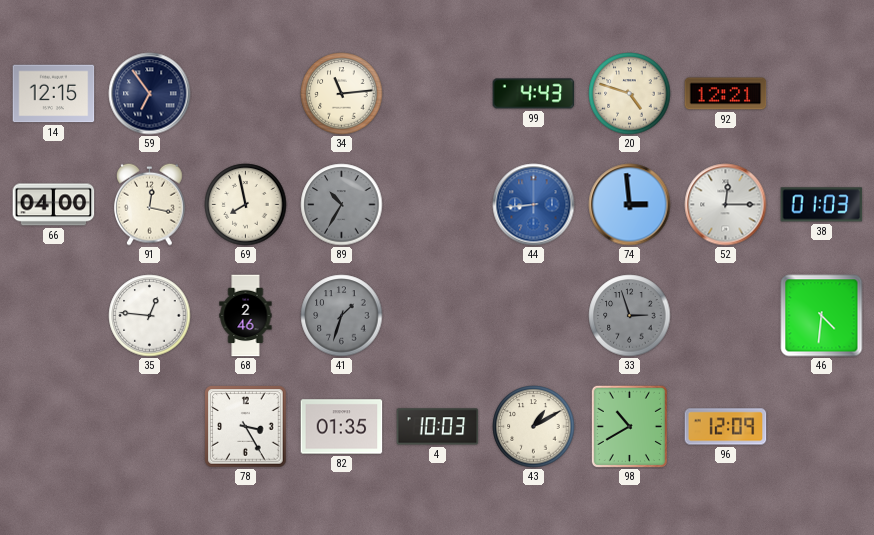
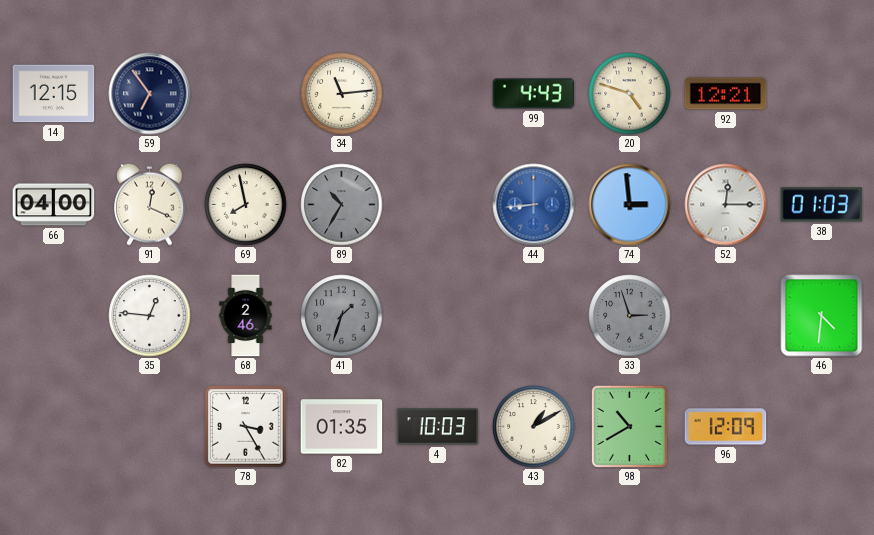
91: 12:17 -> 12:19 (150, 204)
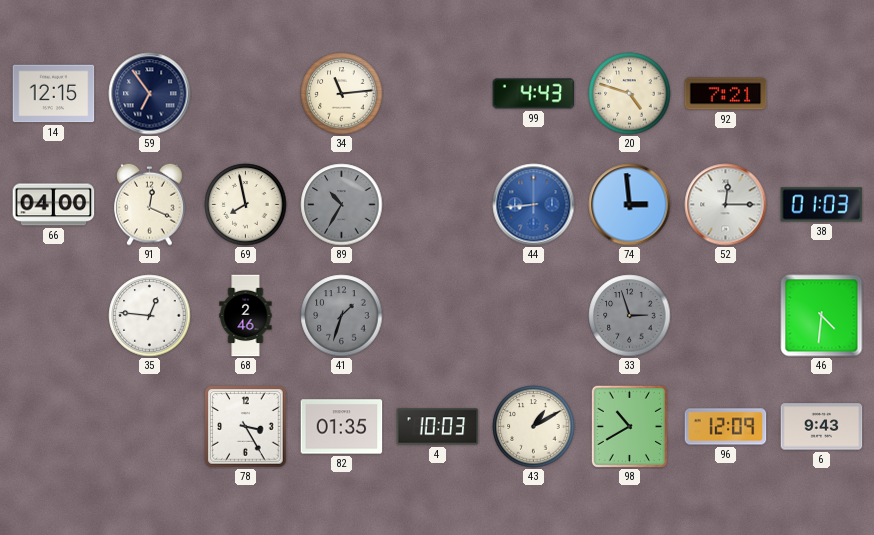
92: 12:21 -> 7:21 (726, 94)
6: none -> 9:43 (822, 427)
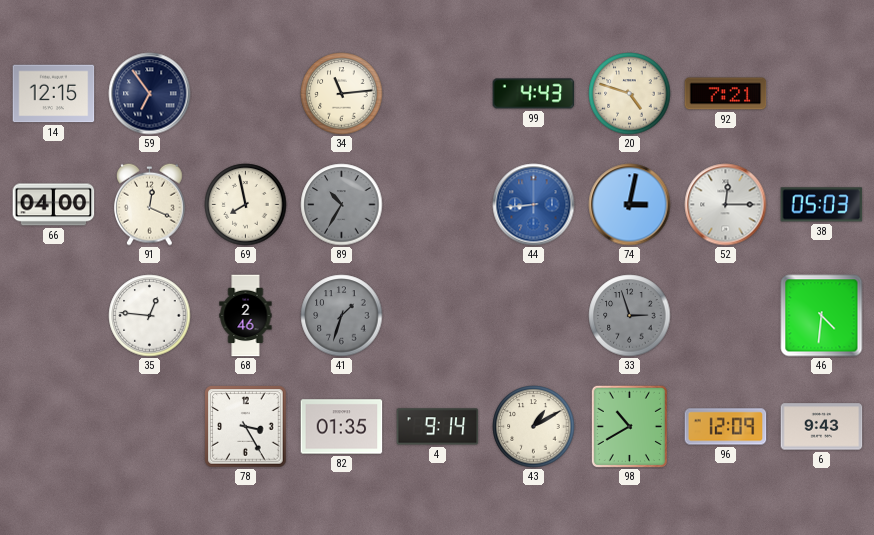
74: 2:59 -> 3:02 (630, 205)
38: 01:03 -> 05:03 (822, 205)
4: 10:03 -> 9:14 (438, 427)
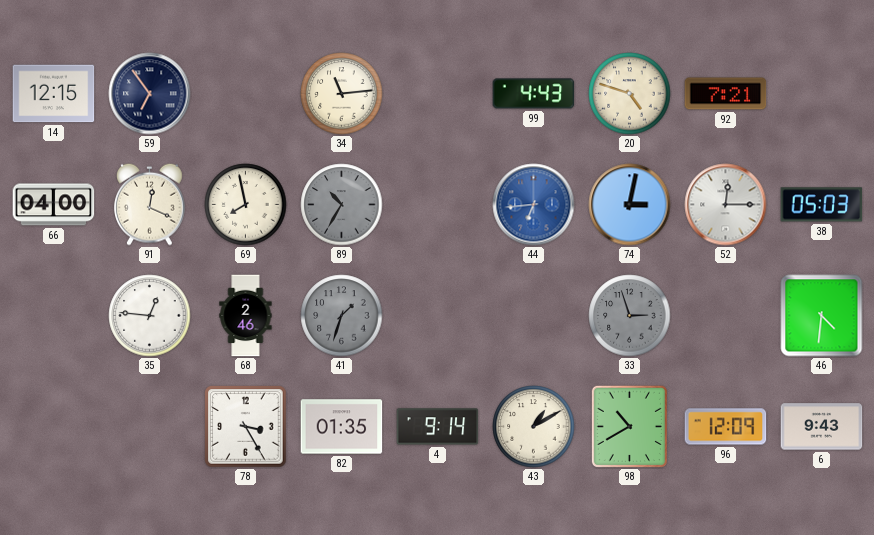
44: 8:44 -> 6:44 (534, 205)
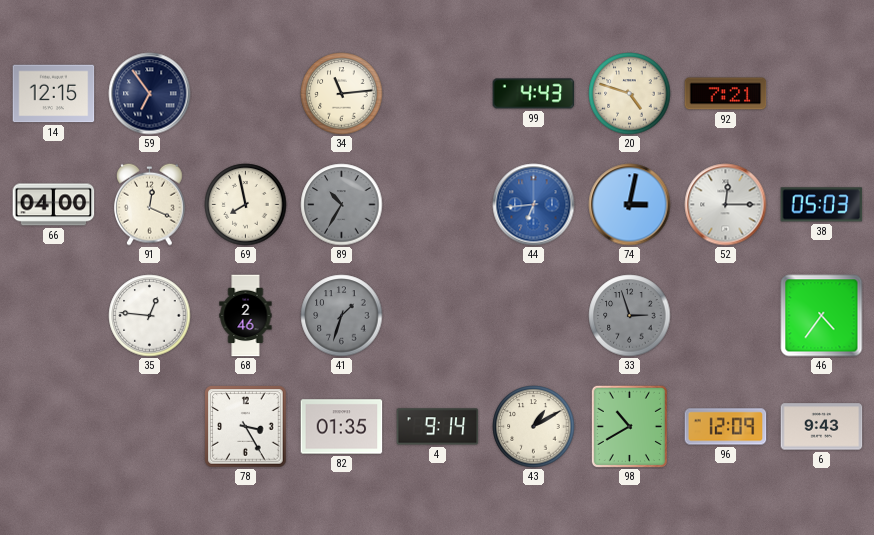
46: 4:31 -> 4:36 (822, 316)
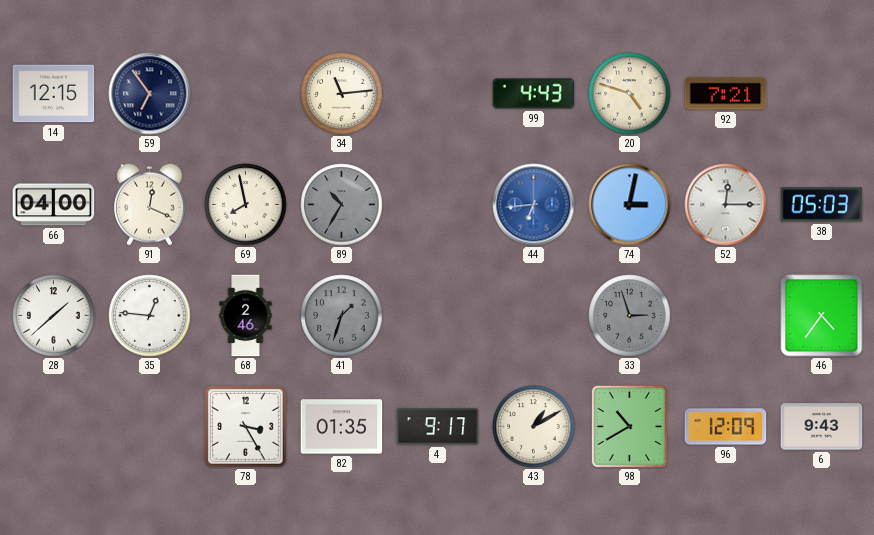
28: none -> 1:38 (54, 316)
4: 9:14 -> 9:17 (438, 427)
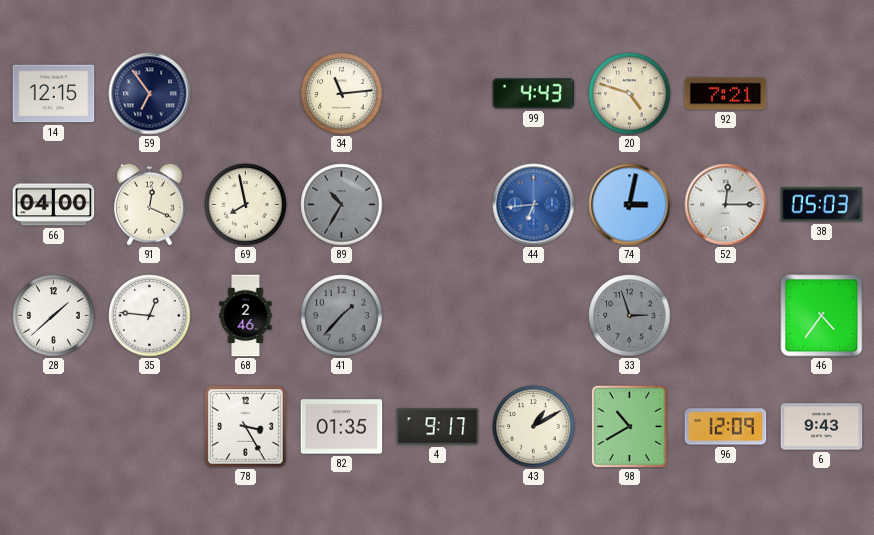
41: 1:33 -> 1:37 (342, 316)
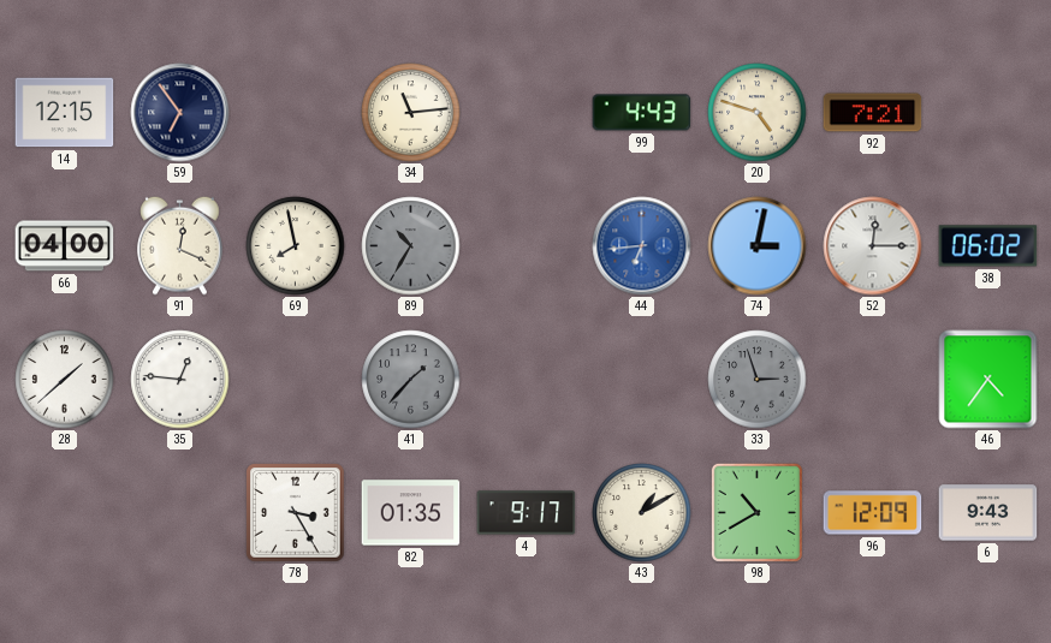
38: 05:03 -> 06:02 (988, 246)
68: 2:46 -> none (246, 316)
